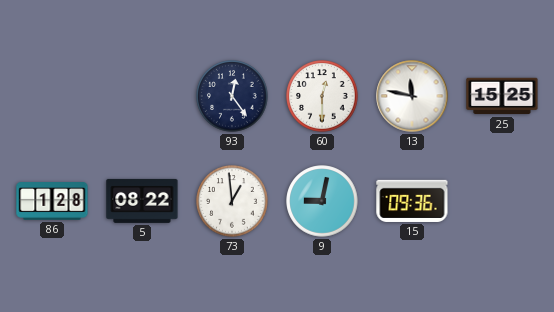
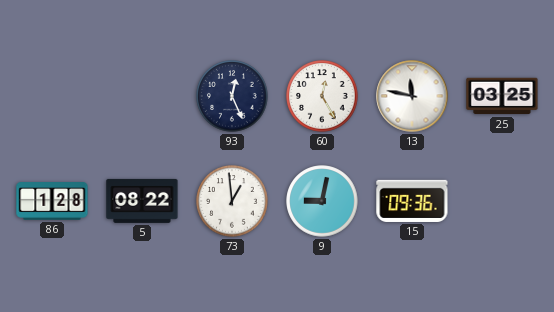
93: 12:24 -> 12:26 (232, 96)
60: 12:30 -> 12:25 (322, 96)
25: 15:25 -> 03:25 (502, 96)
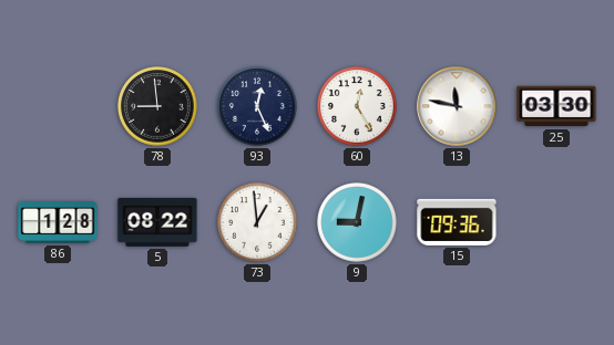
78: none -> 8:59 (157, 106)
25: 03:25 -> 03:30 (556, 106)
